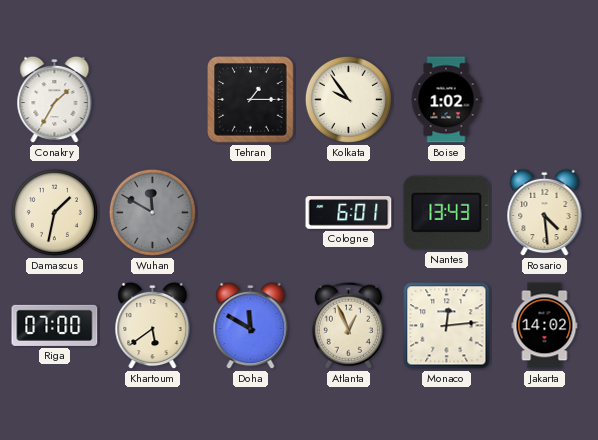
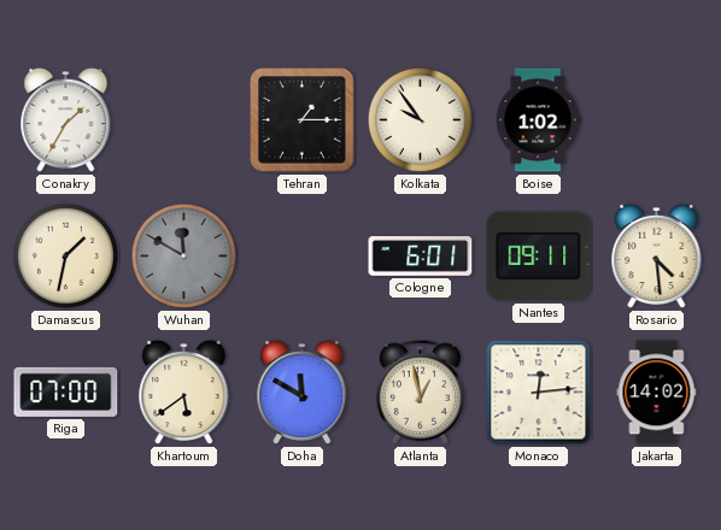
Nantes: 13:43 -> 09:11 (539, 257)
Atlanta: 12:56 -> 12:58 (420, 391)
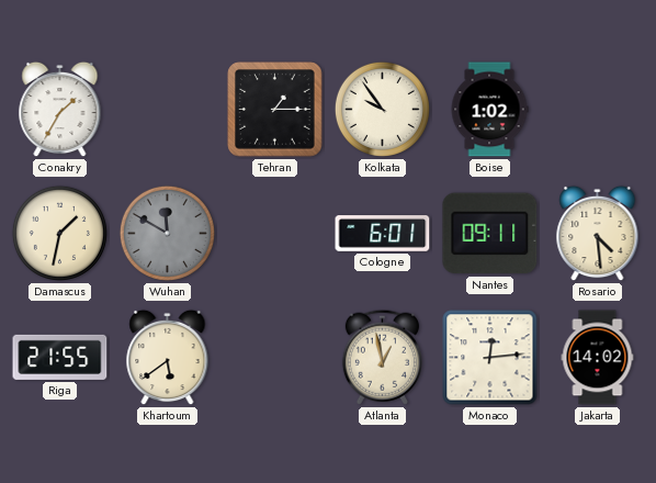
Riga: 07:00 -> 21:55 (60, 357)
Doha: 11:50 -> none (303, 393)
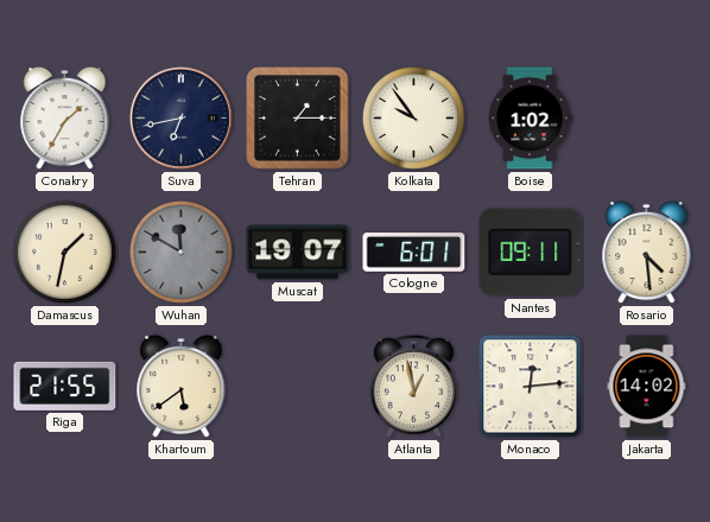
Suva: none -> 6:43 (180, 117)
Muscat: none -> 19:07 (298, 253)
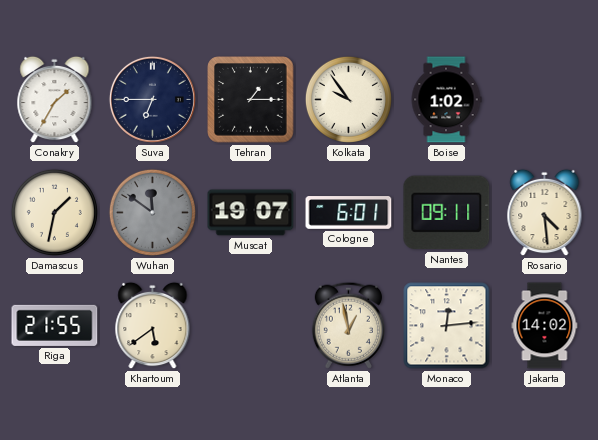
Suva: 6:43 -> 6:45 (152, 99)
Wuhan: 11:50 -> 11:51 (152, 212)
